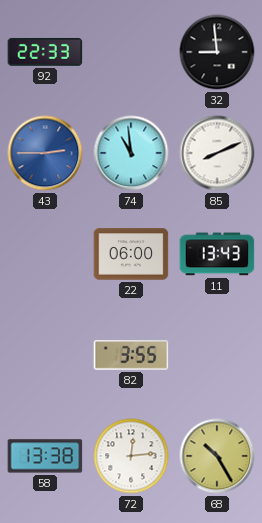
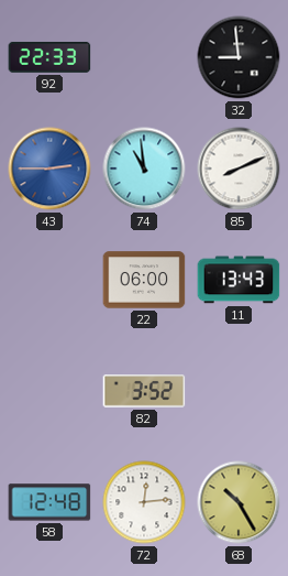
82: 3:55 -> 3:52 (144, 392)
58: 13:38 -> 12:48 (49, 502)
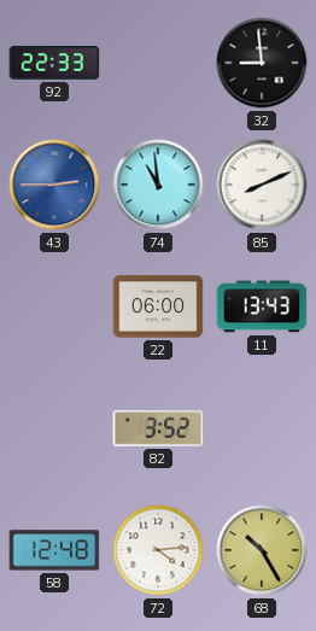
72: 12:14 -> 4:14 (158, 550)
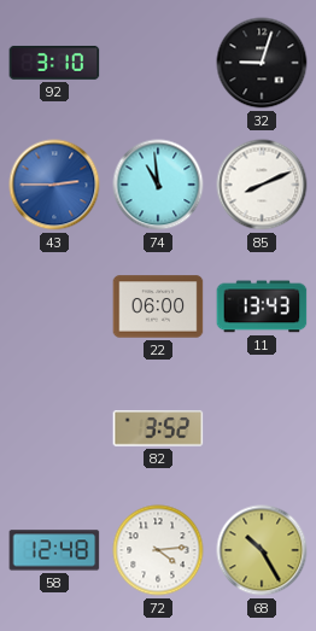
92: 22:33 -> 3:10 (54, 63)
32: 8:59 -> 9:03 (262, 63)
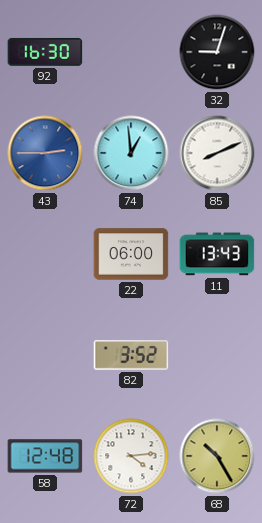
92: 3:10 -> 16:30 (45, 52)
74: 10:59 -> 12:59 (131, 153)
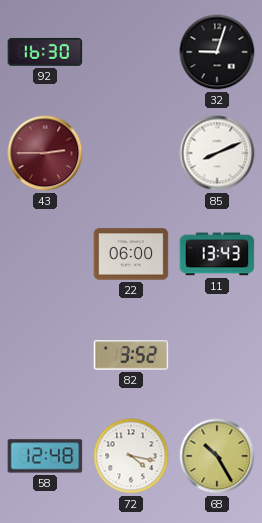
43 dial: blue -> burgundy (45, 153)
74: 12:59 -> none (131, 153)
72: 4:14 -> 4:17 (131, 456)
